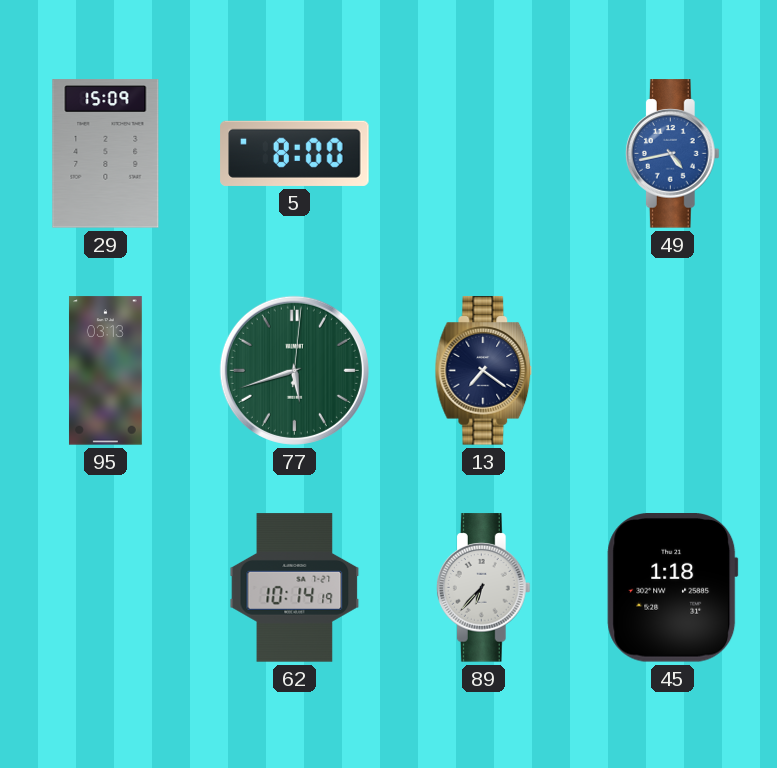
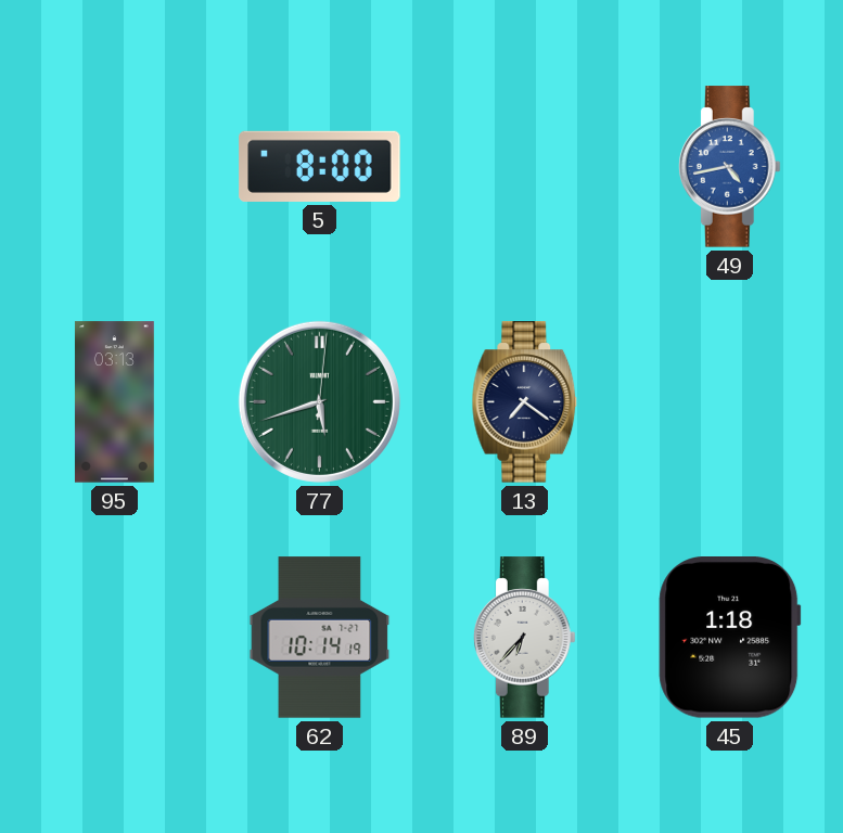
29: 15:09 -> none (106, 154)
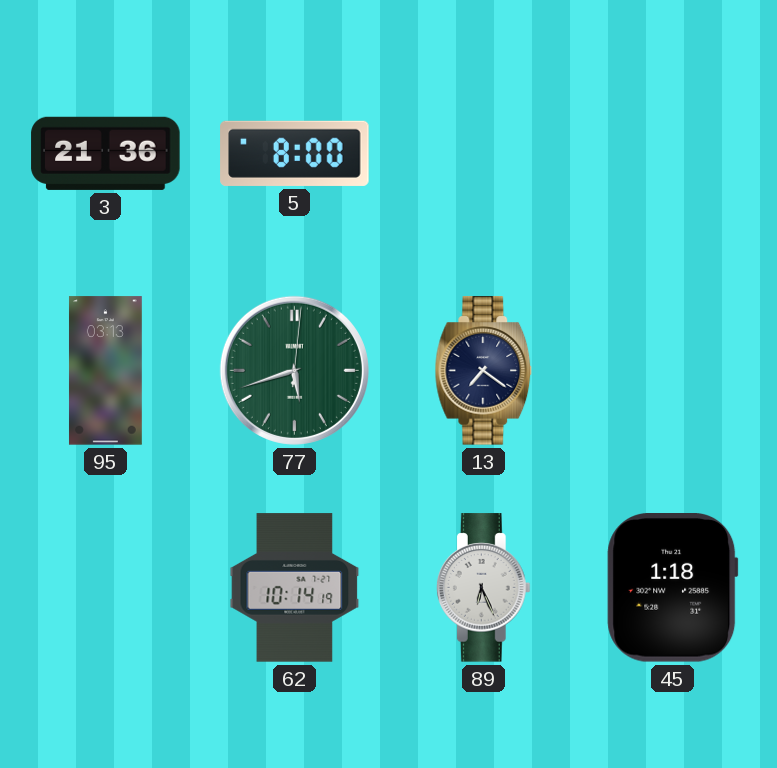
3: none -> 21:36 (106, 153)
49: 4:43 -> none (729, 167)
89: 6:37 -> 6:26 (483, 588)
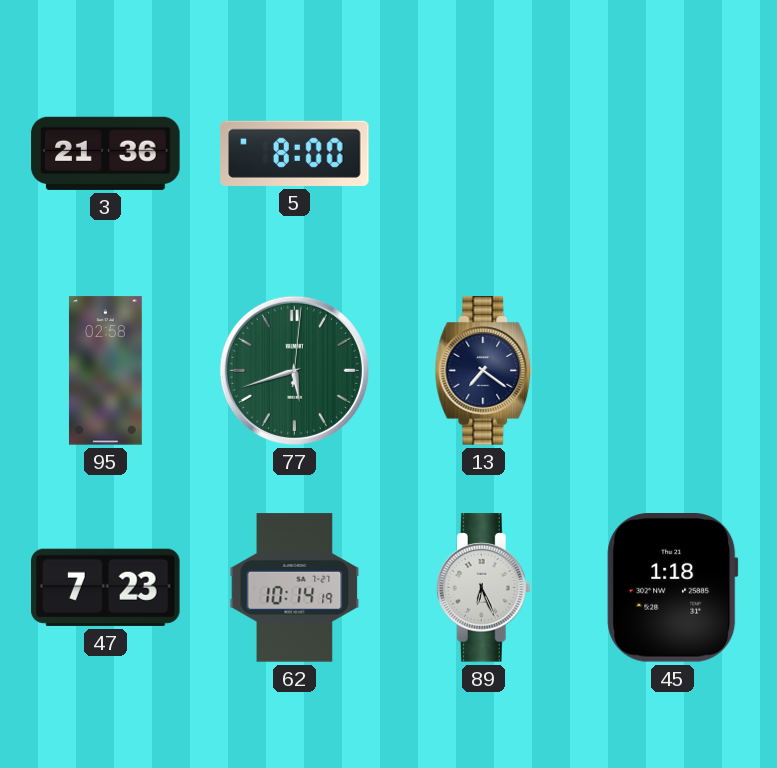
95: 03:13 -> 02:58 (105, 371)
47: none -> 7:23 (106, 587)
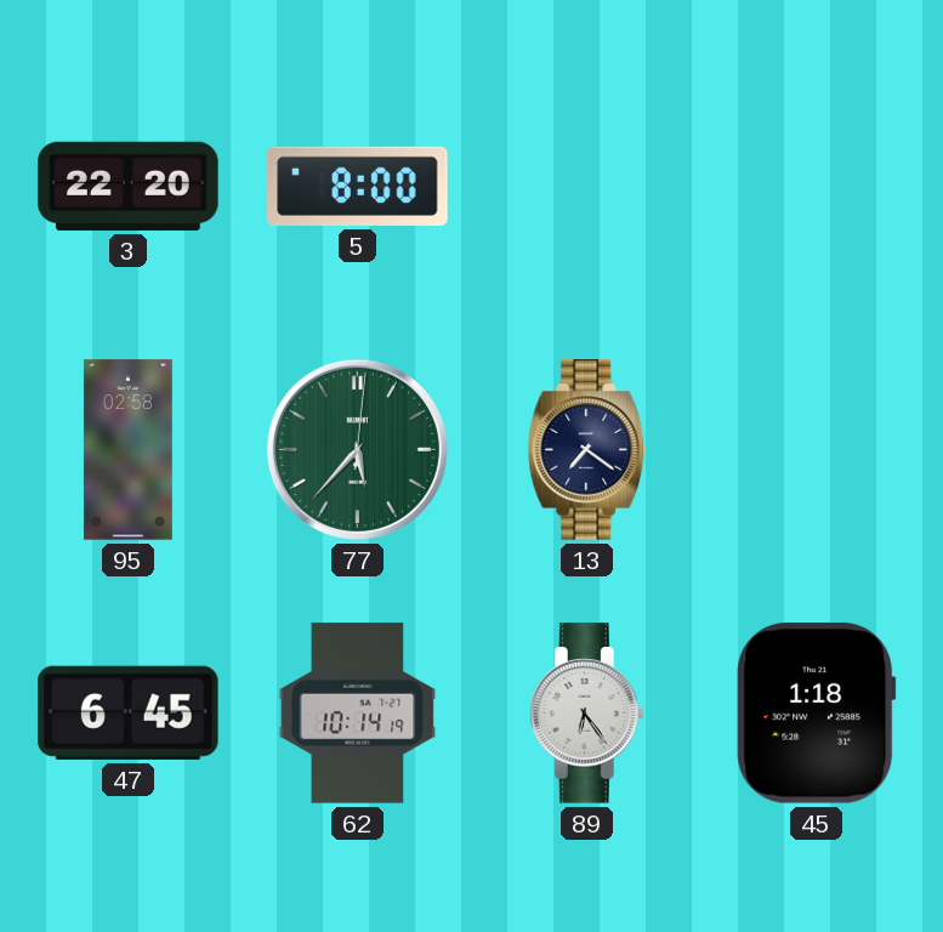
3: 21:36 -> 22:20 (129, 186)
77: 5:42 -> 5:37 (357, 449)
47: 7:23 -> 6:45 (129, 712)
89: 6:26 -> 6:24 (586, 714)
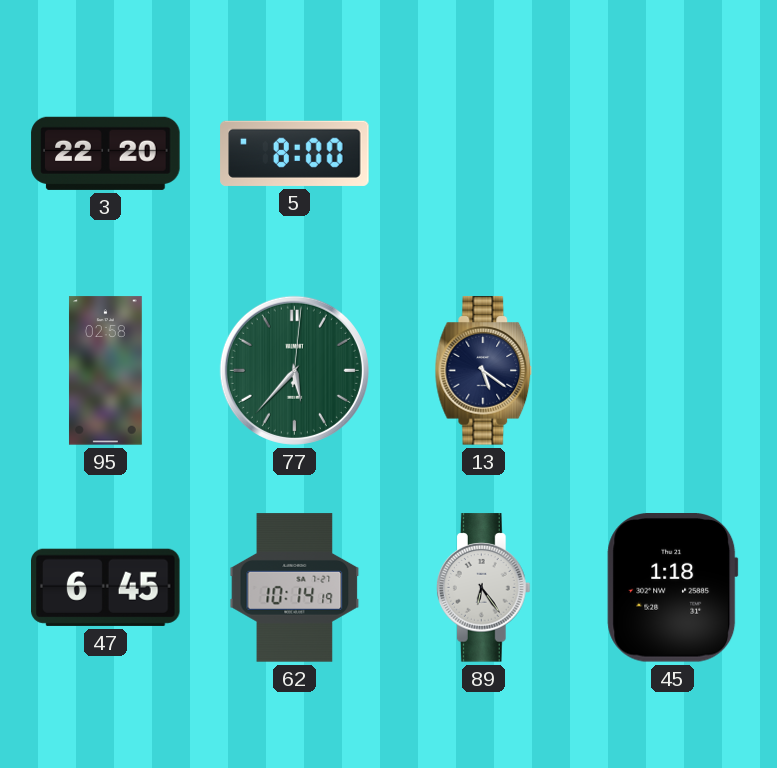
13: 7:21 -> 5:21 (484, 371)
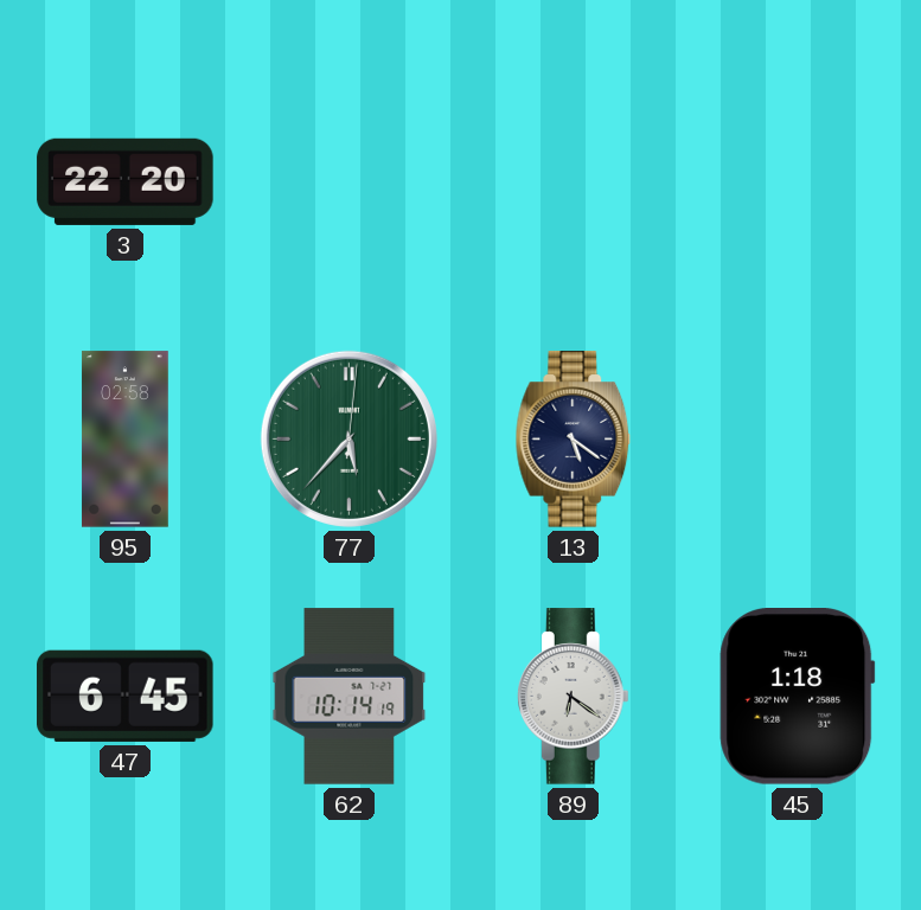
5: 8:00 -> none (295, 153)
89: 6:24 -> 6:21 (573, 697)
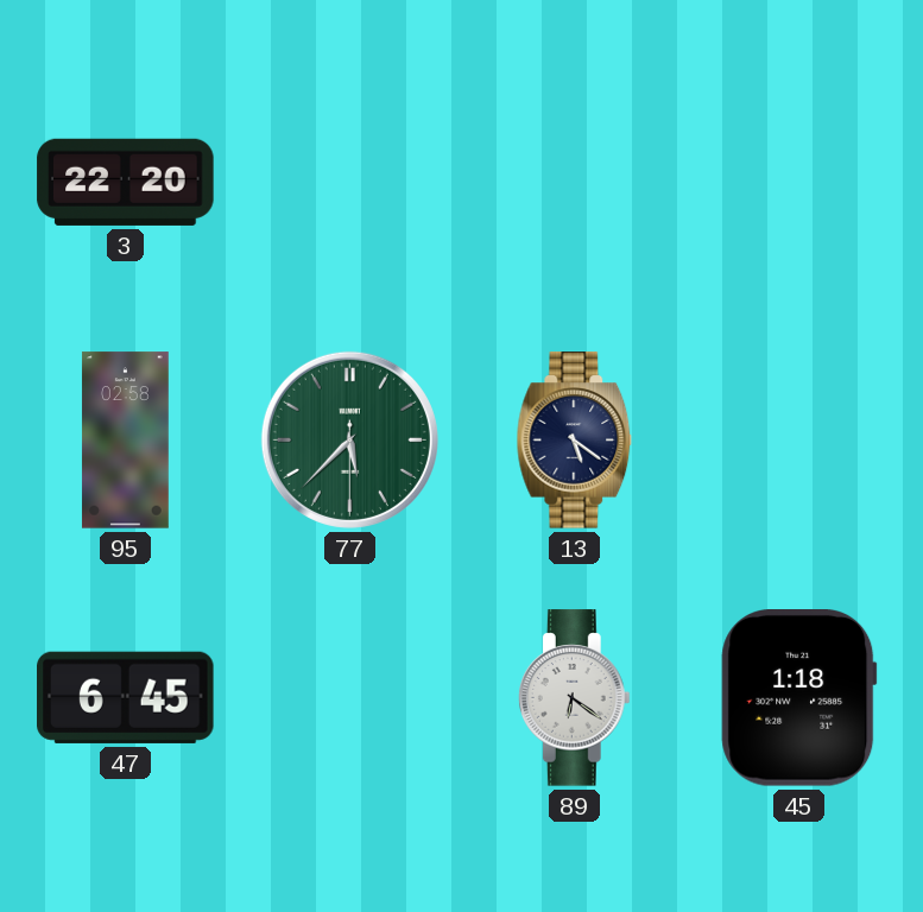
77: 5:37:01 -> 5:37:30 (349, 439)
62: 10:14 -> none (350, 697)
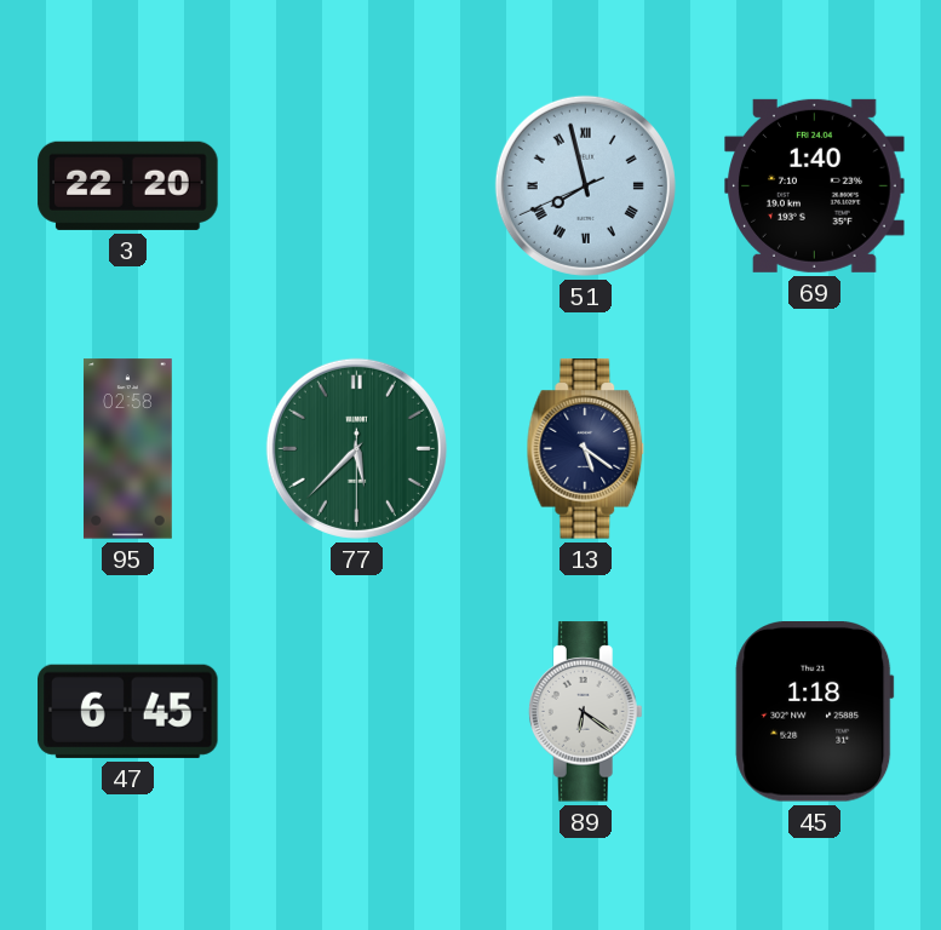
51: none -> 7:57 (585, 185)
69: none -> 1:40 (815, 185)
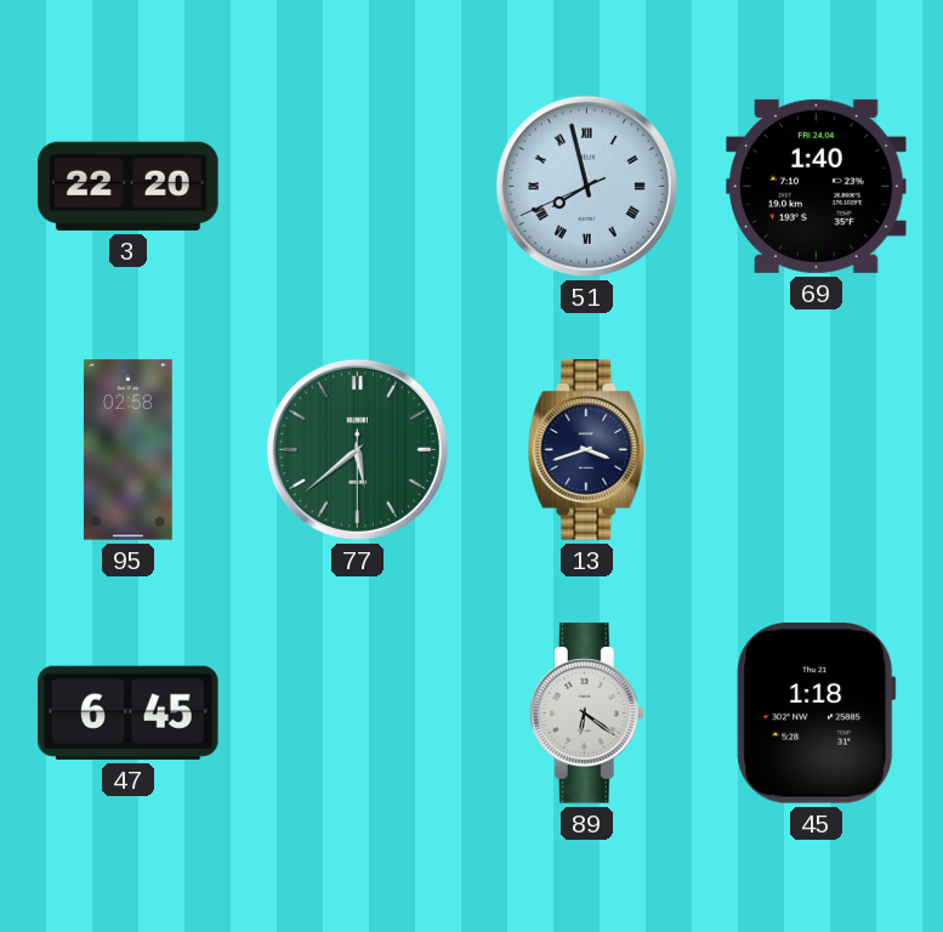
77: 5:37 -> 5:38 (357, 449)
13: 5:21 -> 3:42 (587, 450)
